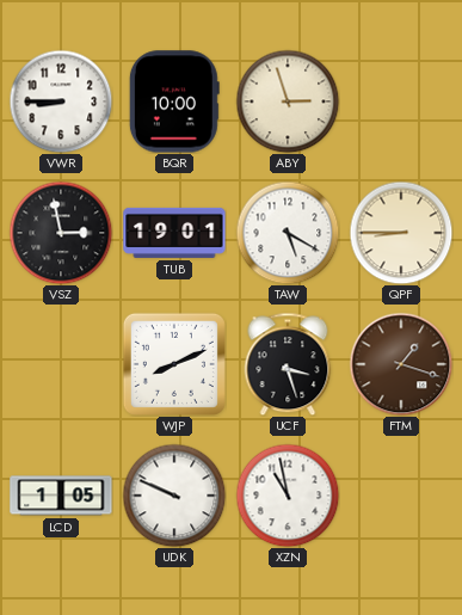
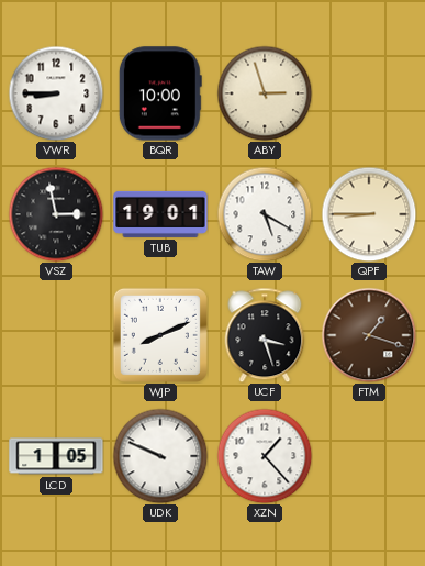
XZN: 10:58 -> 1:23 (265, 456)
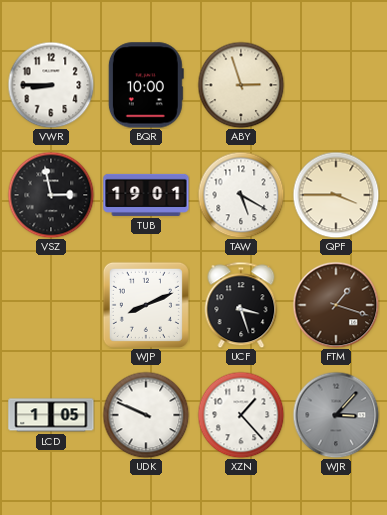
QPF: 8:45 -> 3:45 (336, 195)
WJR: none -> 3:07 (336, 415)
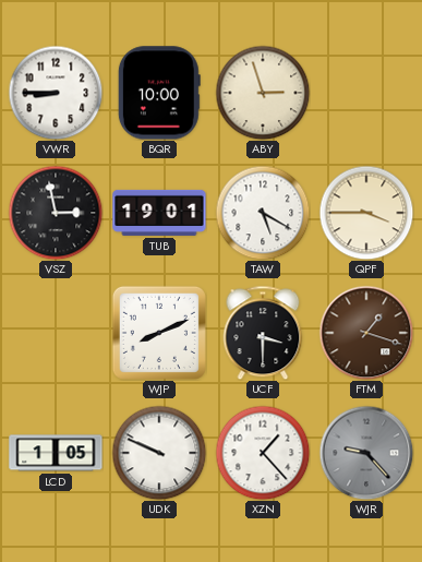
UCF: 3:27 -> 3:30 (263, 333)
WJR: 3:07 -> 9:23 (366, 453)
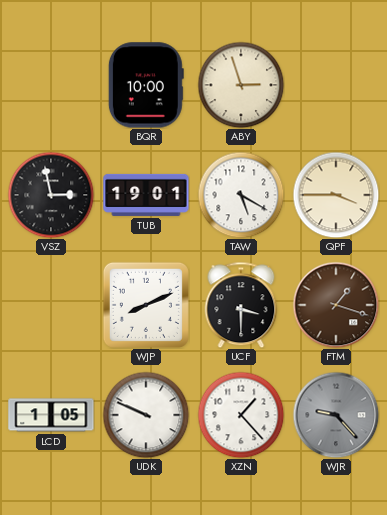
VWR: 8:45 -> none (56, 93)
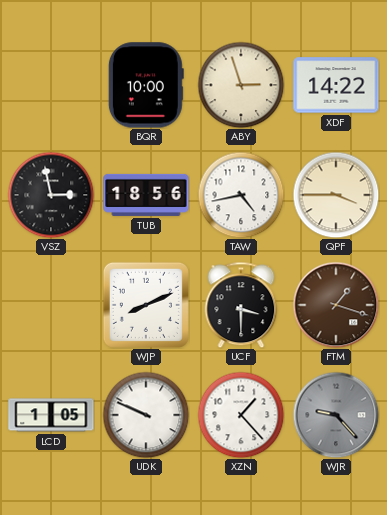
XDF: none -> 14:22 (336, 85)
TUB: 19:01 -> 18:56 (146, 195)
TAW: 5:20 -> 4:43 (241, 195)
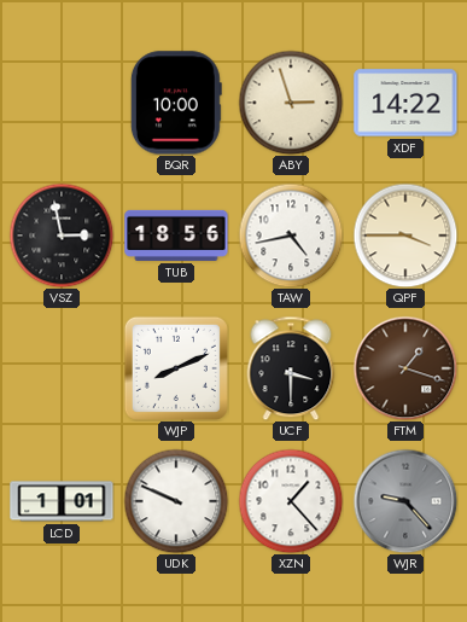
LCD: 1:05 -> 1:01 (62, 501)
